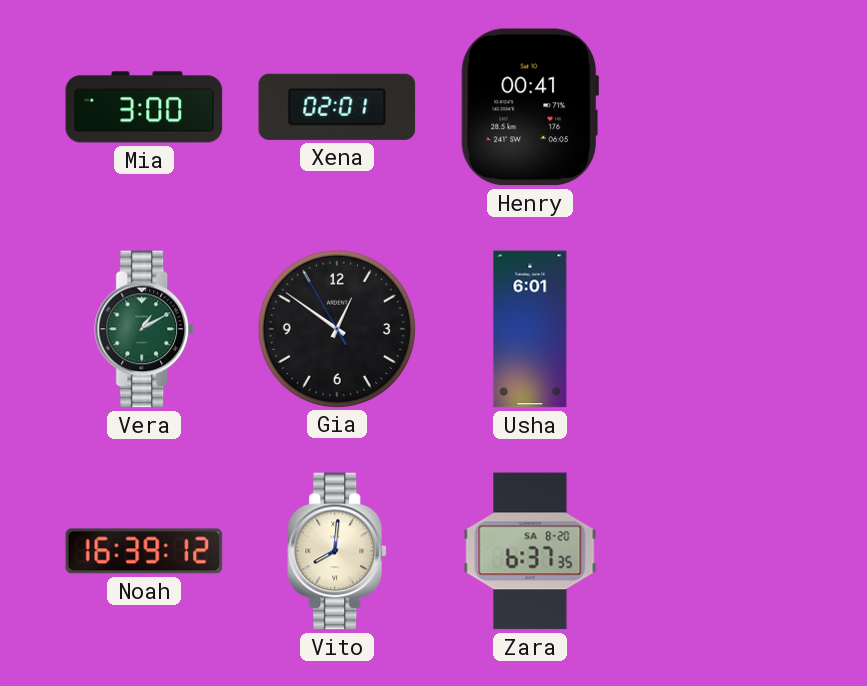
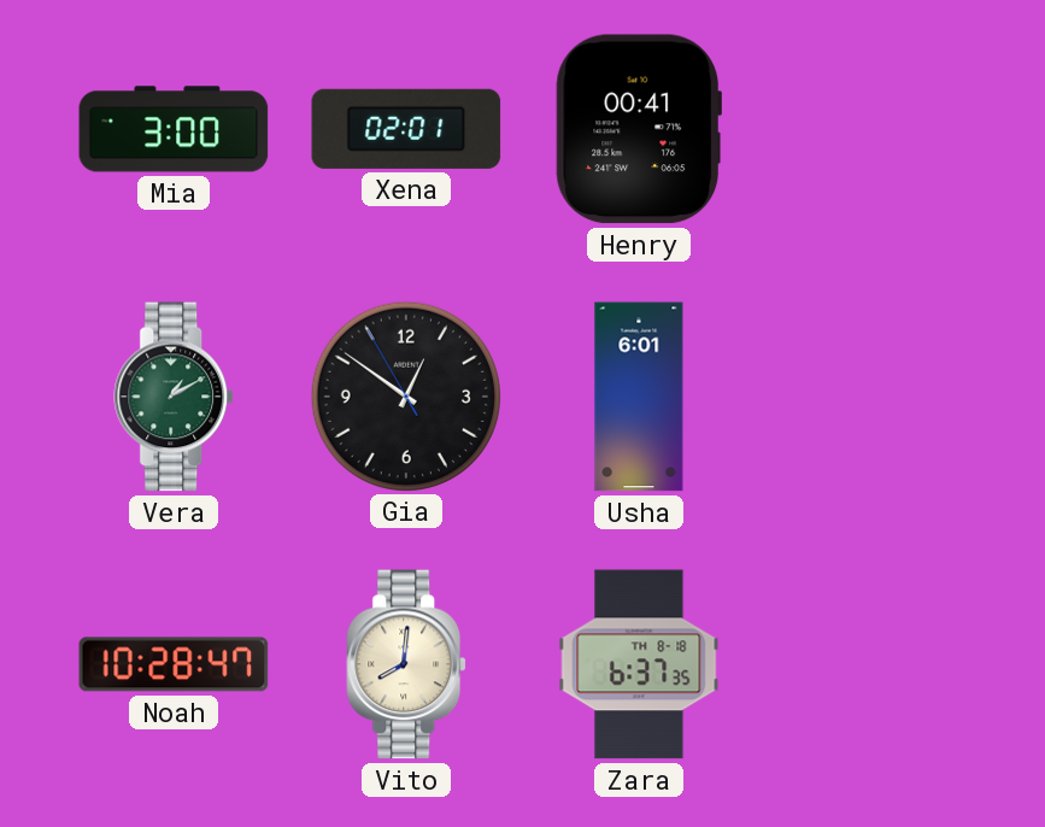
Noah: 16:39 -> 10:28 (174, 664)
Zara date: SA 8-20 -> TH 8-18 (639, 664)
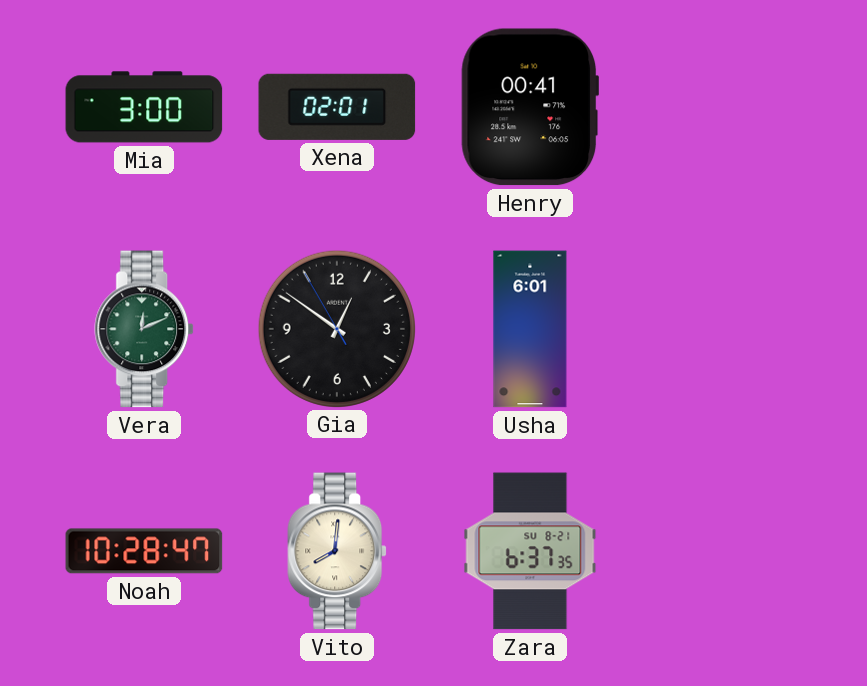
Vera: 1:10 -> 12:11 (145, 329)
Zara date: TH 8-18 -> SU 8-21 (530, 551)
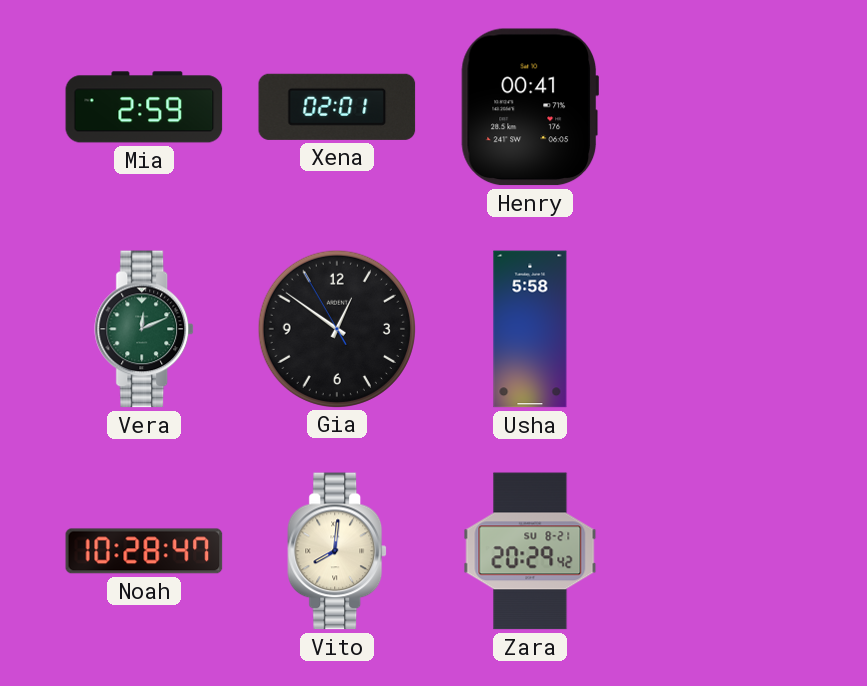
Mia: 3:00 -> 2:59 (144, 107)
Usha: 6:01 -> 5:58 (530, 329)
Zara: 6:37 -> 20:29 (530, 551)
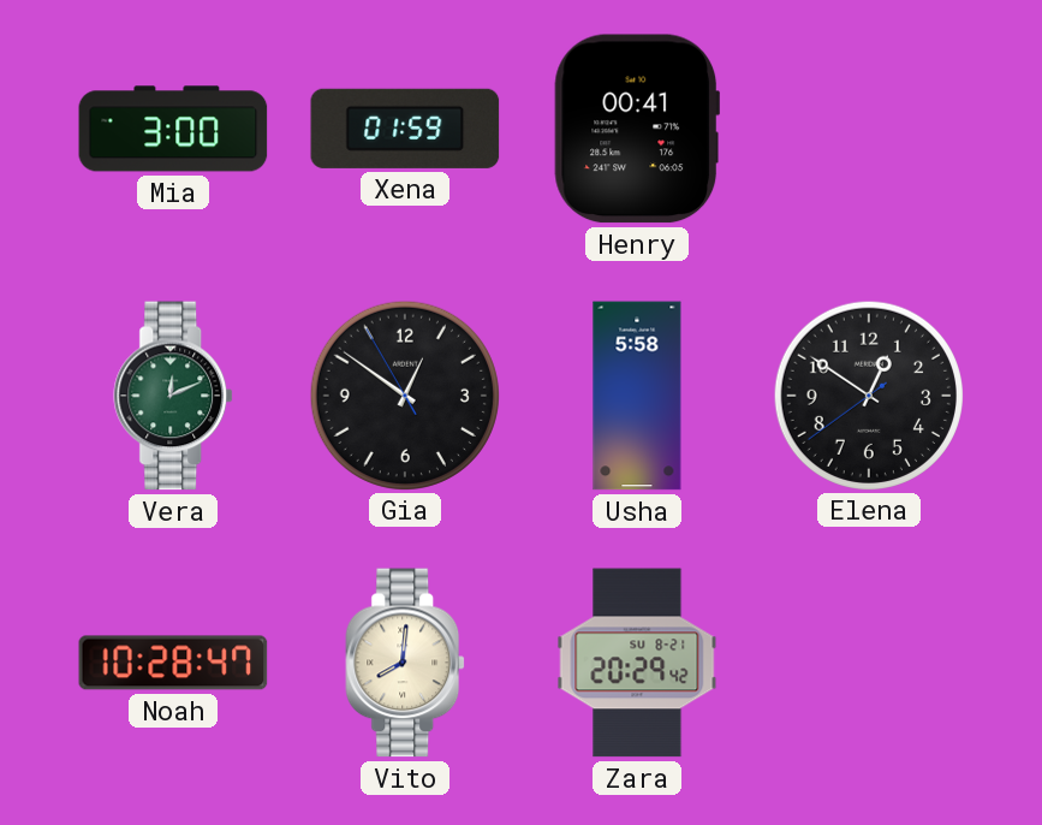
Mia: 2:59 -> 3:00 (173, 129)
Xena: 02:01 -> 01:59 (405, 129)
Elena: none -> 12:50 (868, 394)
